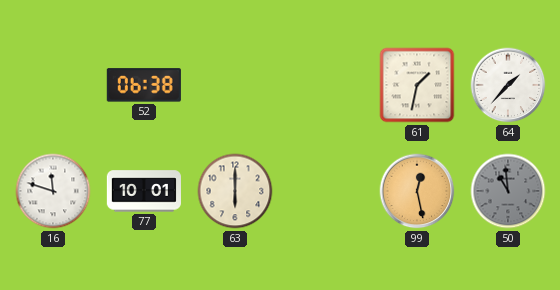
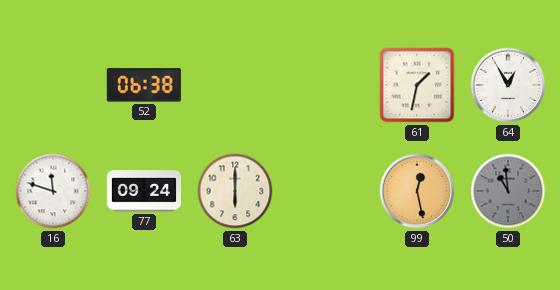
64: 1:37 -> 12:55 (508, 85)
77: 10:01 -> 09:24 (144, 191)
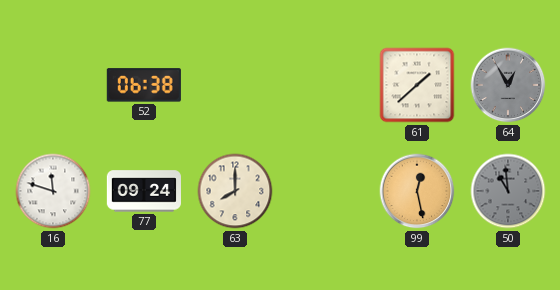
61: 1:32 -> 1:38 (417, 85)
64 dial: white -> grey (508, 85)
63: 6:00 -> 8:00 (235, 191)
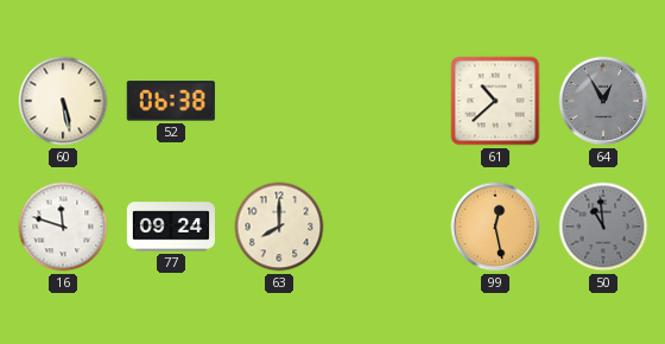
60: none -> 5:28 (63, 101)
61: 1:38 -> 10:38 (495, 101)
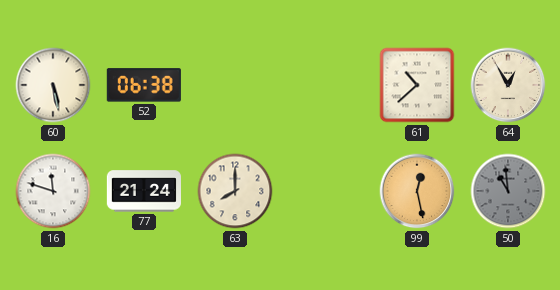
64 dial: grey -> cream (508, 85)
77: 09:24 -> 21:24 (144, 191)
